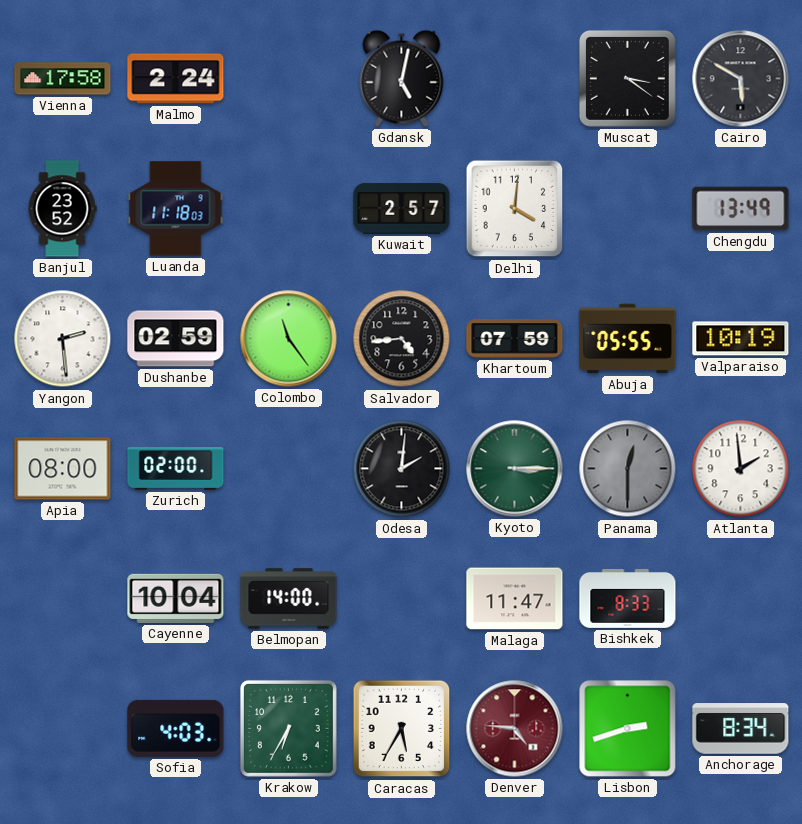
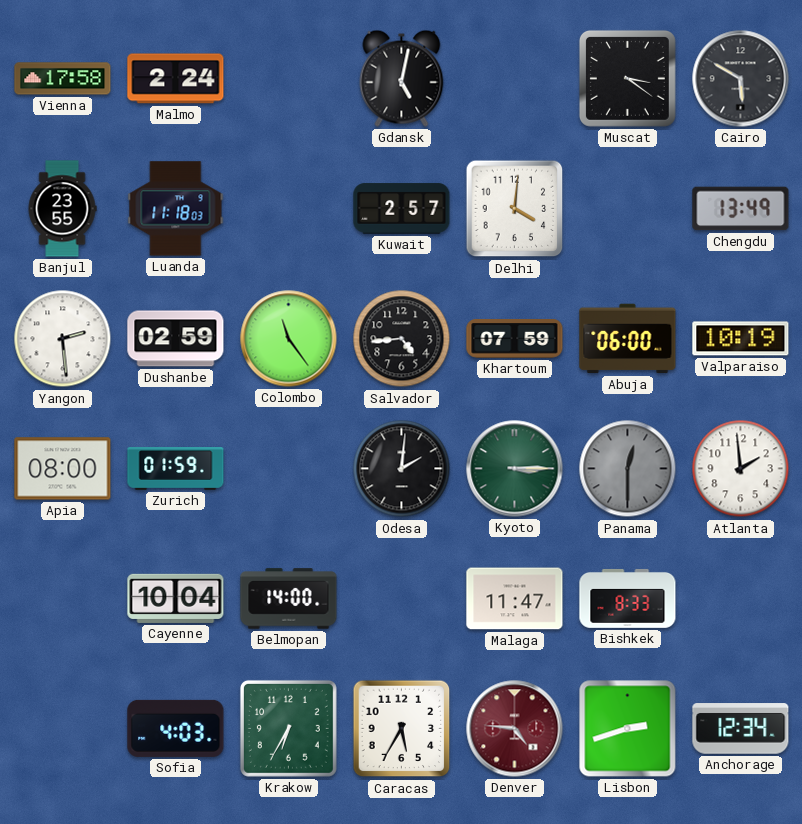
Banjul: 23:52 -> 23:55 (62, 209)
Abuja: 05:55 -> 06:00 (628, 339)
Zurich: 02:00 -> 01:59 (176, 469)
Anchorage: 8:34 -> 12:34 (741, 729)
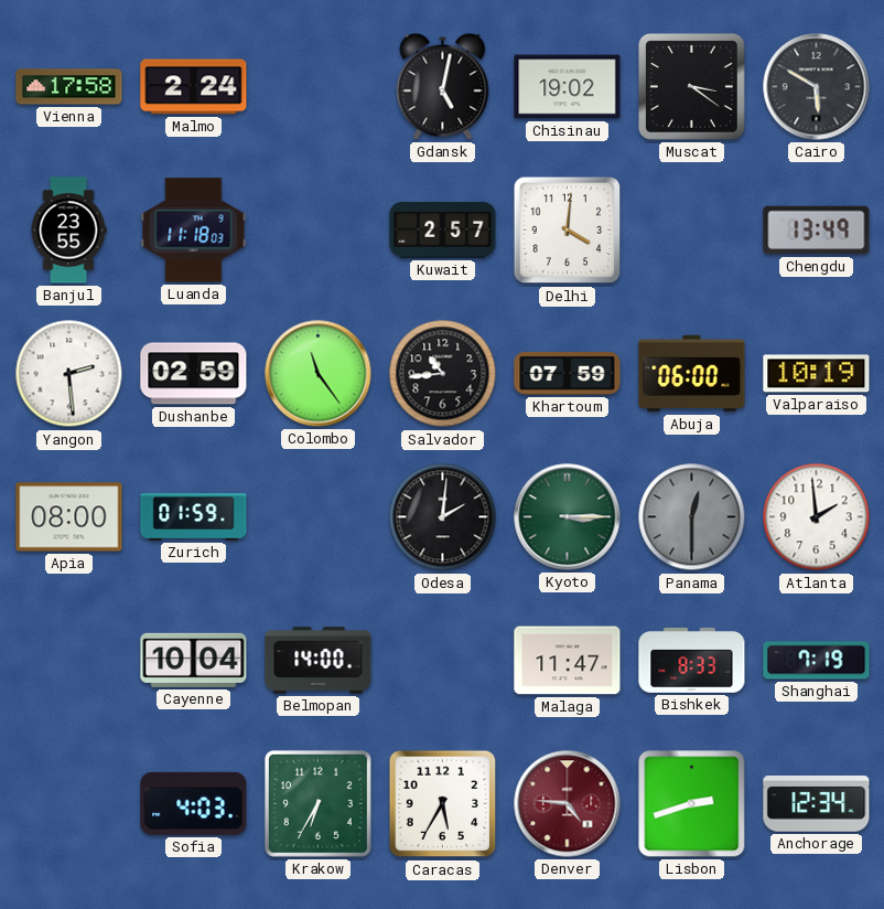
Chisinau: none -> 19:02 (568, 87)
Salvador: 4:44 -> 10:44 (443, 374)
Shanghai: none -> 7:19 (817, 661)
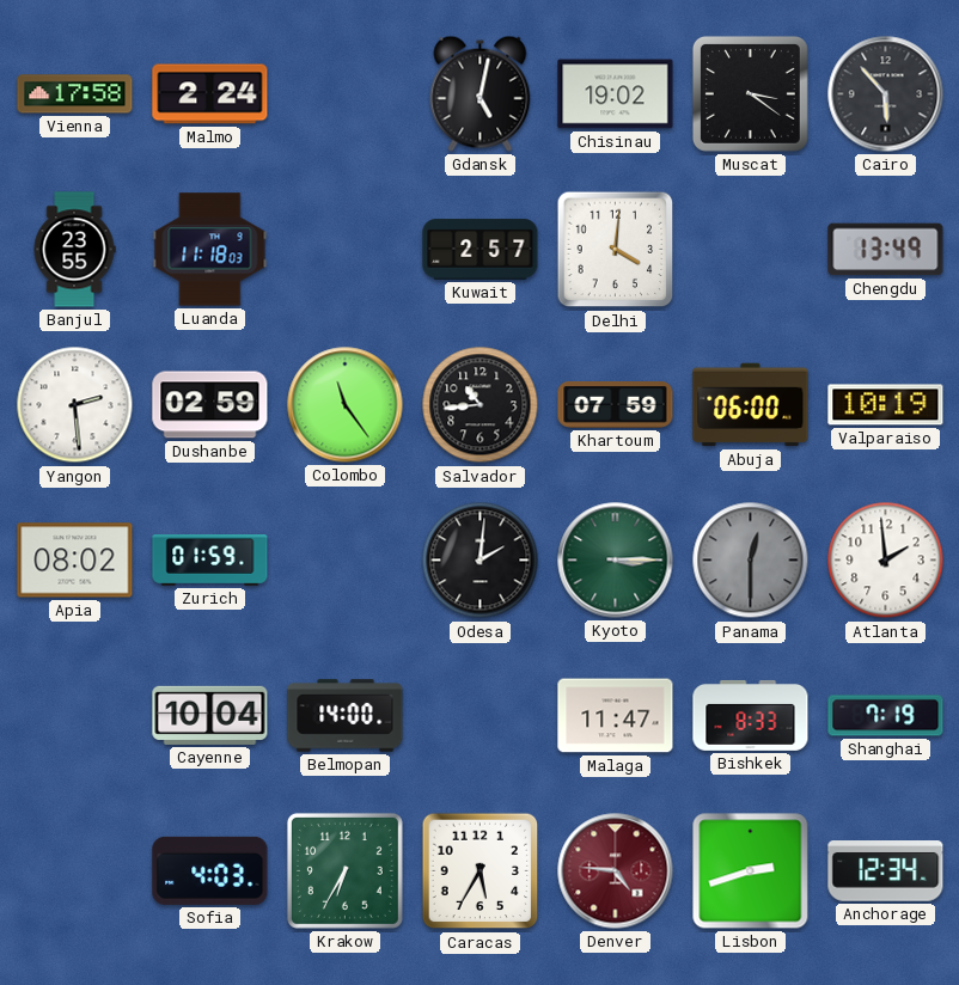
Cairo: 5:50 -> 5:53 (886, 94)
Apia: 08:00 -> 08:02 (75, 561)
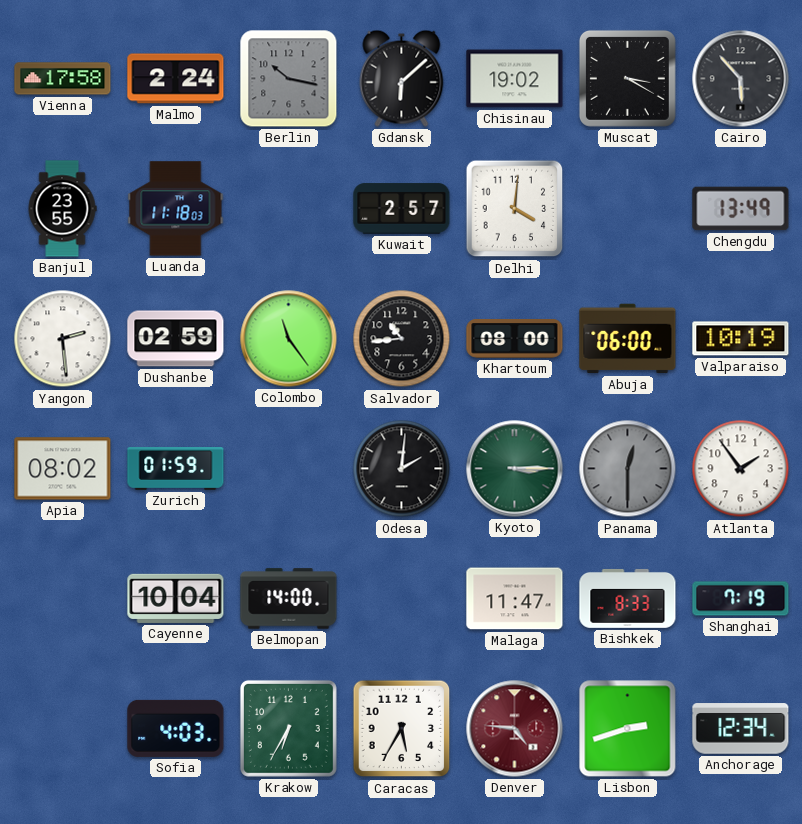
Berlin: none -> 10:17 (289, 79)
Gdansk: 5:02 -> 6:08 (402, 78)
Muscat: 3:21 -> 3:20 (627, 78)
Khartoum: 07:59 -> 08:00 (515, 339)
Atlanta: 1:59 -> 1:54 (741, 469)
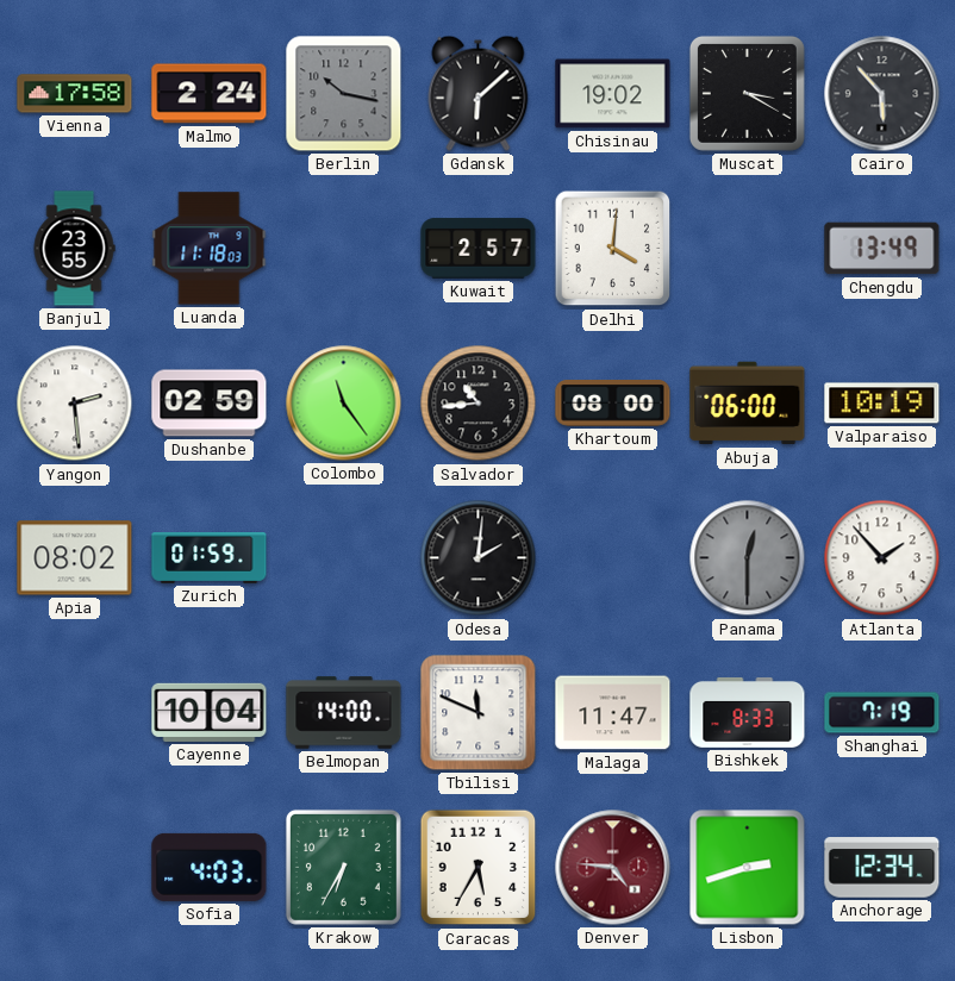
Kyoto: 3:15 -> none (515, 469)
Atlanta: 1:54 -> 1:53 (882, 558)
Tbilisi: none -> 11:49 (479, 713)
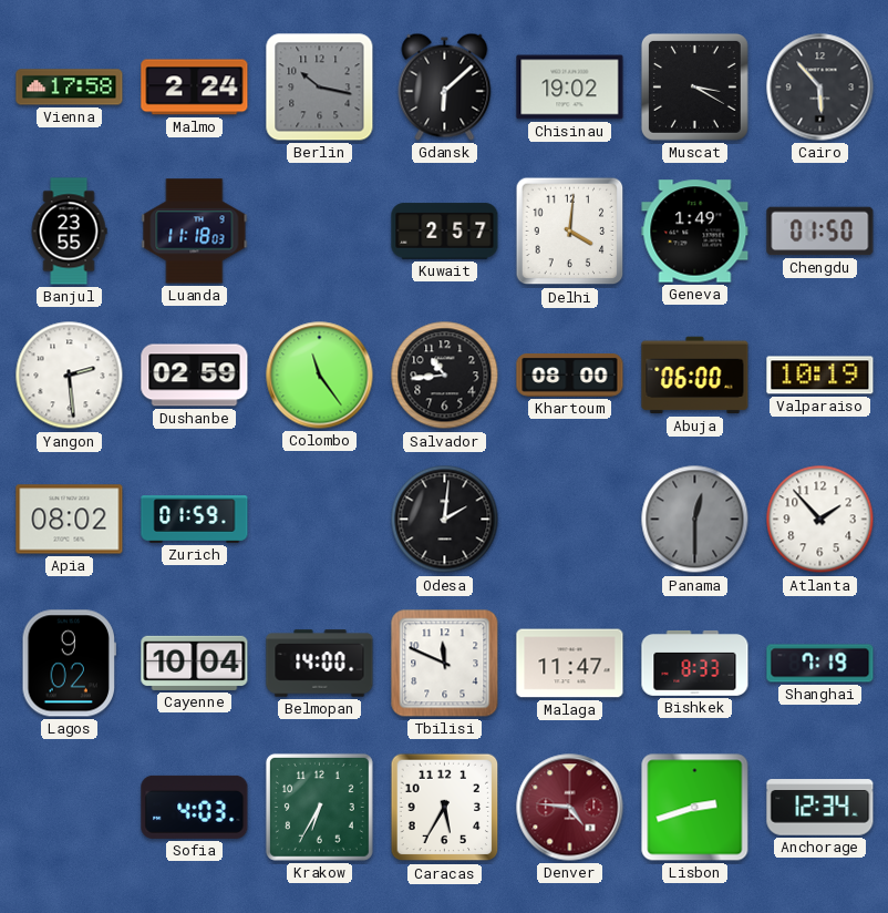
Geneva: none -> 1:49 (695, 232)
Chengdu: 13:49 -> 01:50 (820, 232)
Lagos: none -> 9:02 (69, 664)
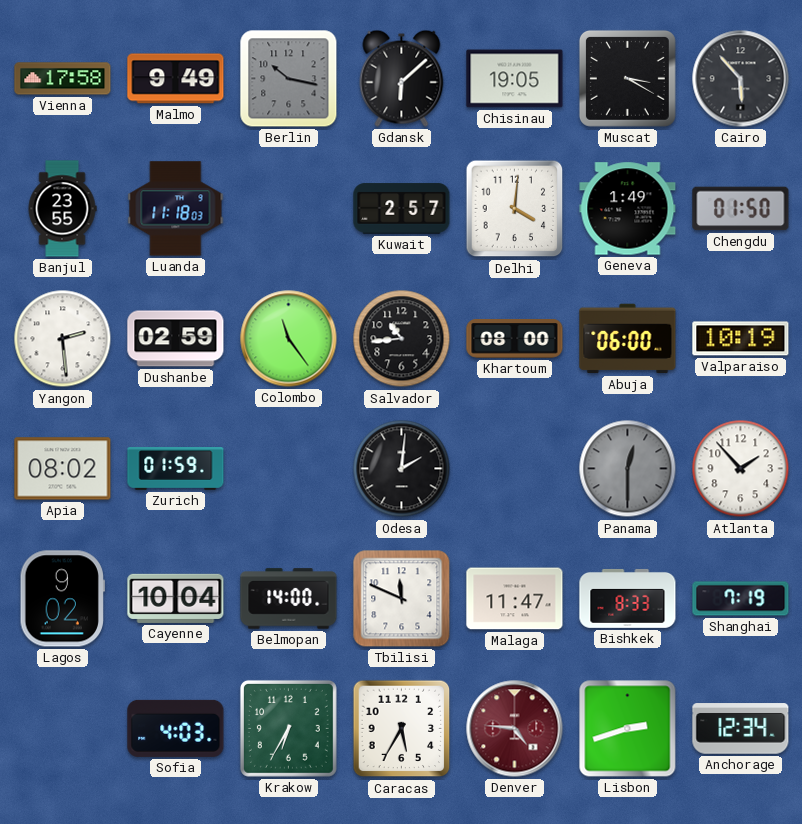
Malmo: 2:24 -> 9:49 (176, 79)
Chisinau: 19:02 -> 19:05 (515, 79)
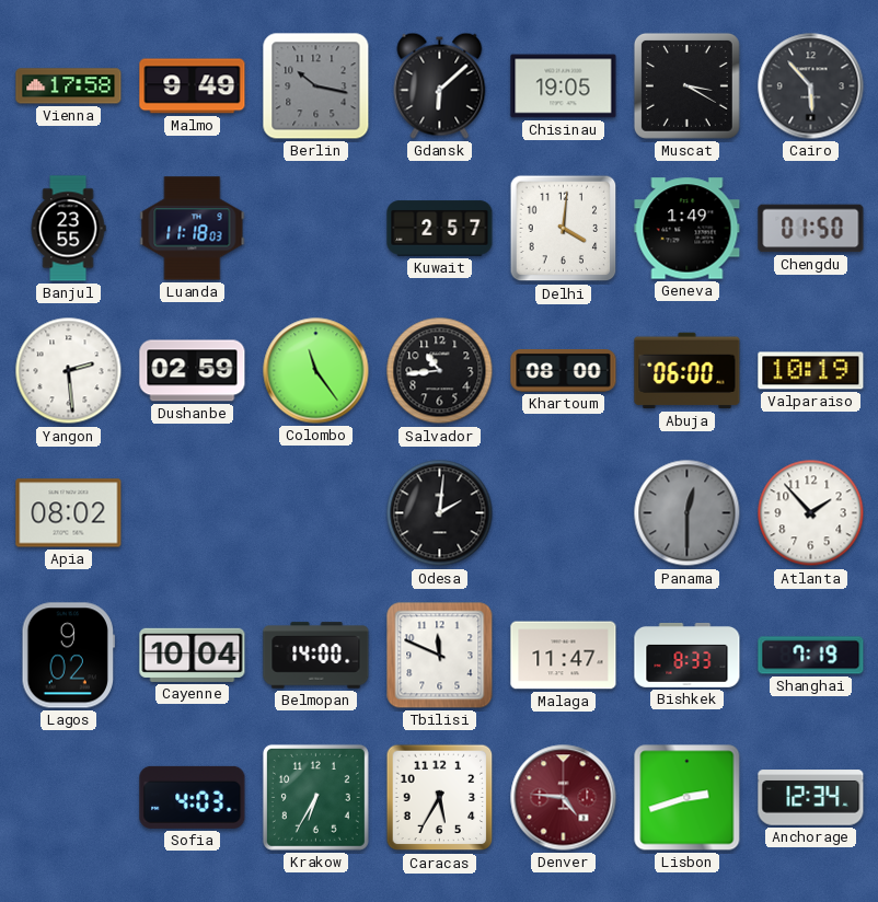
Zurich: 01:59 -> none (176, 469)
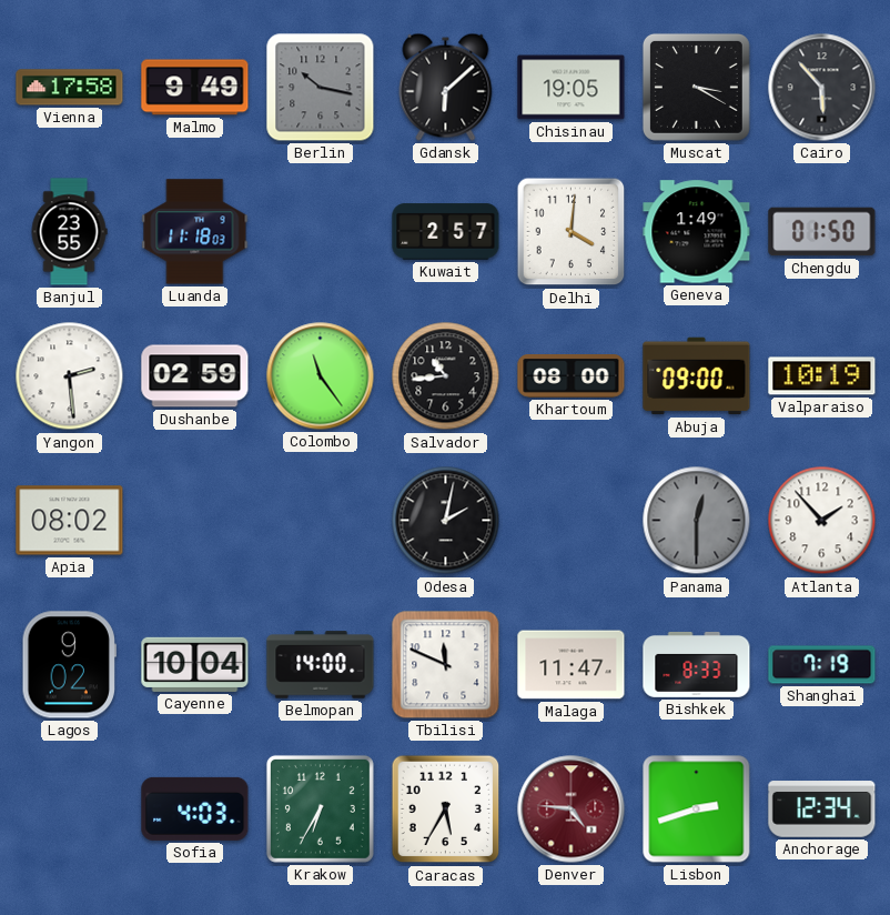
Abuja: 06:00 -> 09:00 (697, 376)
Odesa: 2:01 -> 2:02 (446, 521)
